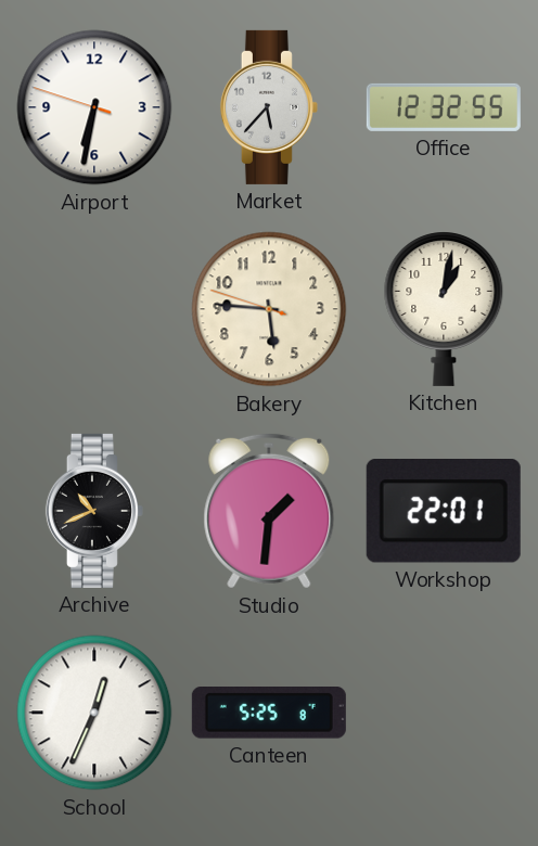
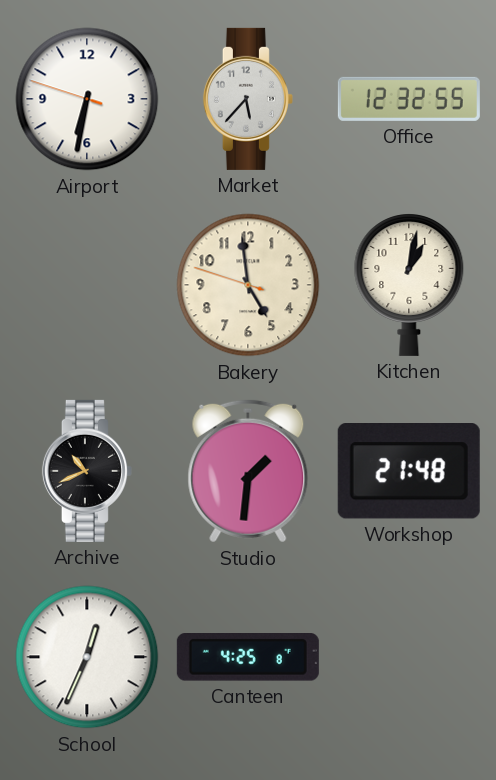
Bakery: 5:45 -> 4:58 (248, 285)
Workshop: 22:01 -> 21:48 (409, 472)
Canteen: 5:25 -> 4:25 (248, 658)
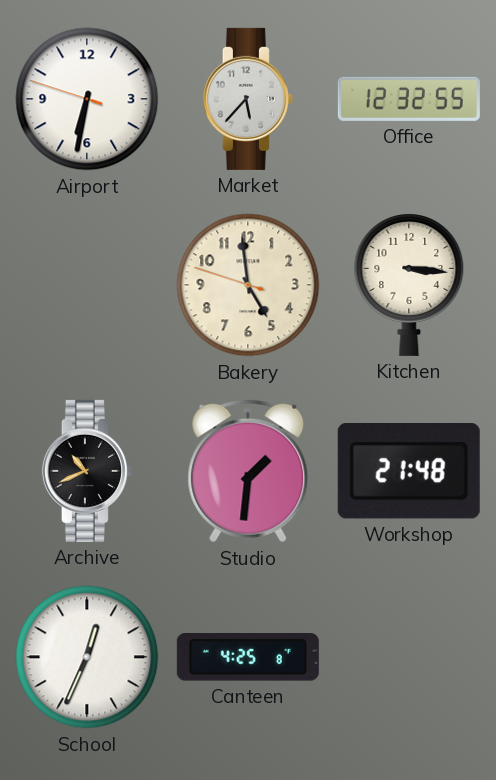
Kitchen: 1:02 -> 3:16 (409, 285)
